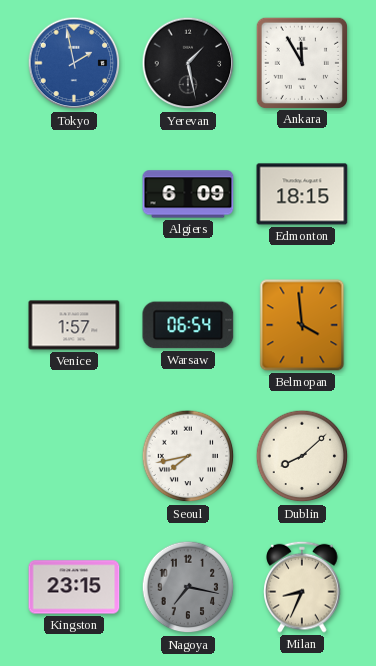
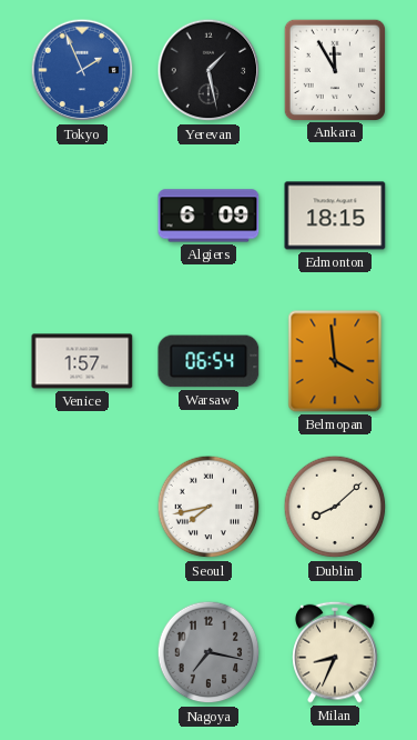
Tokyo: 1:58 -> 1:56 (82, 70)
Kingston: 23:15 -> none (74, 587)
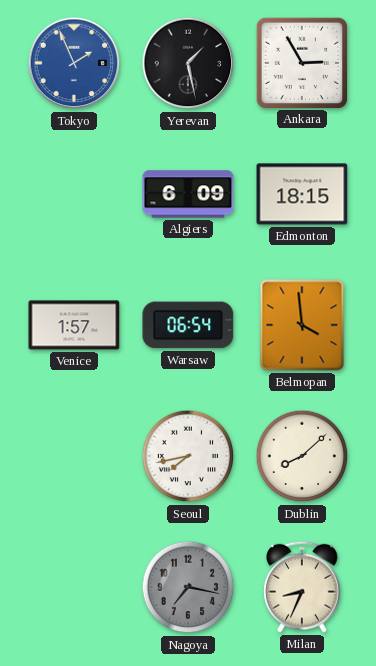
Ankara: 11:55 -> 2:55 (301, 62)
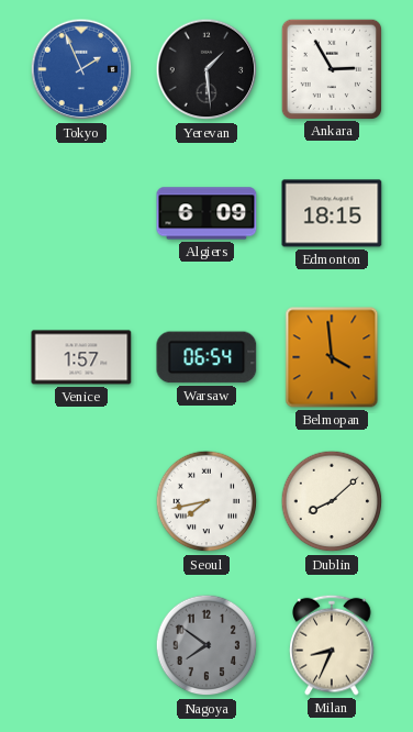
Yerevan: 1:28 -> 1:29 (206, 69)
Nagoya: 7:17 -> 7:51 (206, 645)
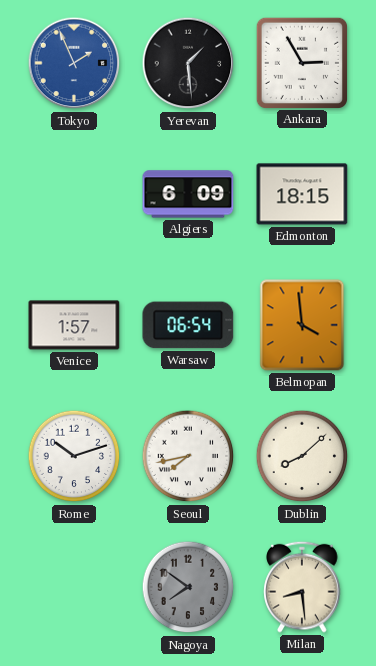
Rome: none -> 10:12 (74, 456)
Milan: 8:34 -> 8:29 (302, 587)
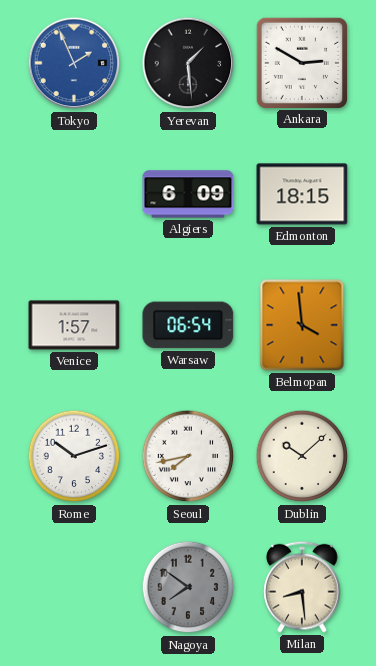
Ankara: 2:55 -> 2:50 (301, 62)
Dublin: 8:08 -> 10:08 (302, 456)
